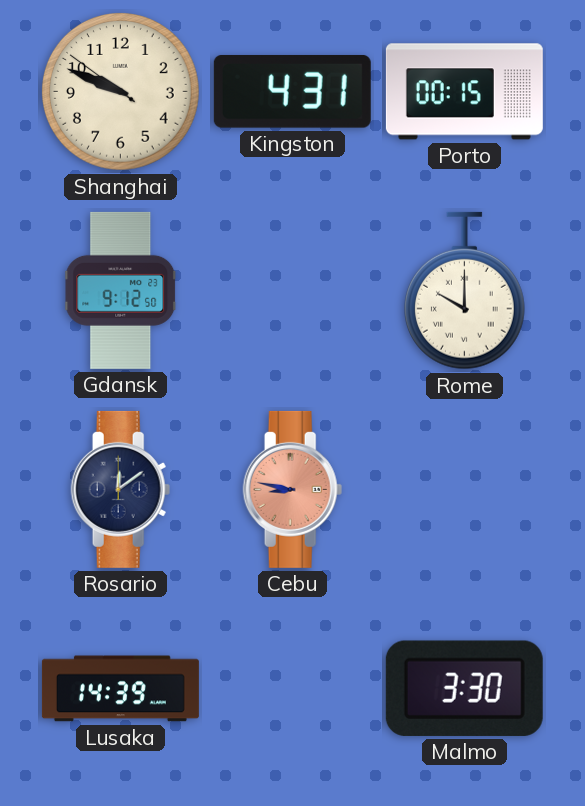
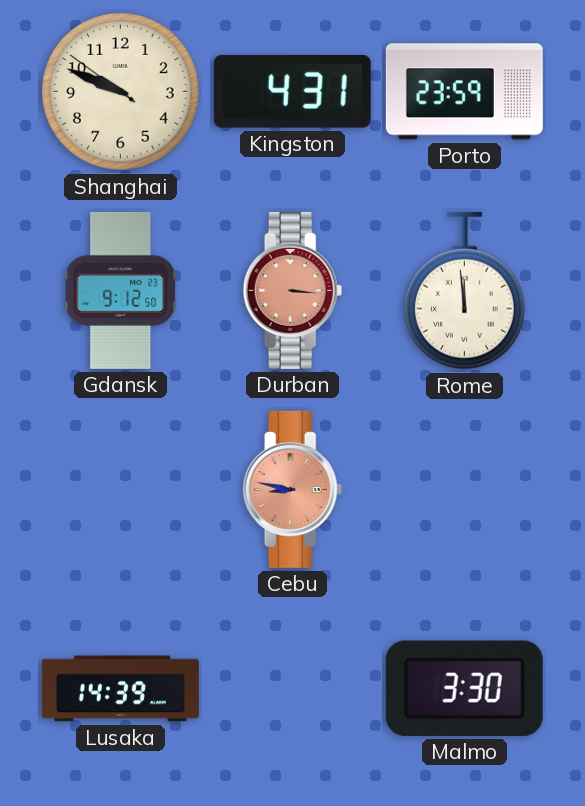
Porto: 00:15 -> 23:59 (464, 92)
Durban: none -> 3:16 (293, 290)
Rome: 10:00 -> 11:59 (464, 291)
Rosario: 12:09 -> none (121, 489)
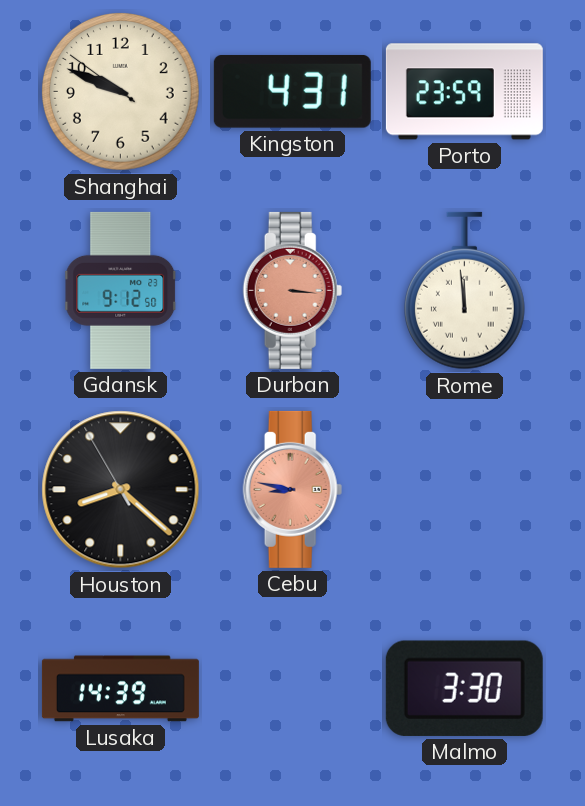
Houston: none -> 8:21 (121, 490)
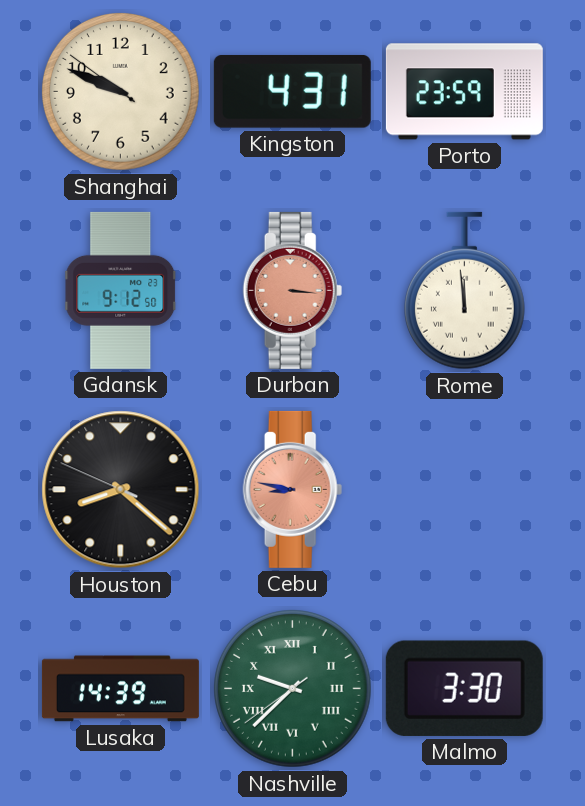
Houston: 8:21:55 -> 8:21:49 (121, 490)
Nashville: none -> 9:37 (293, 689)
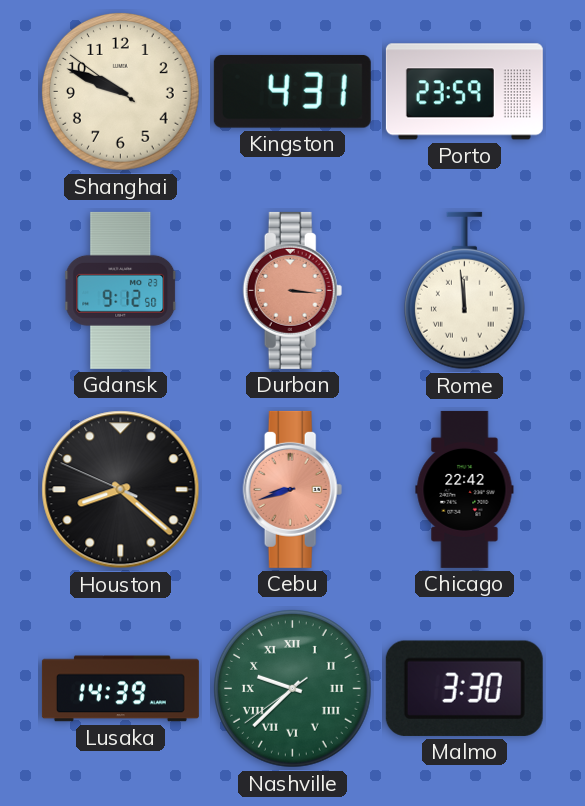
Cebu: 8:47 -> 8:42 (293, 489)
Chicago: none -> 22:42 (465, 489)
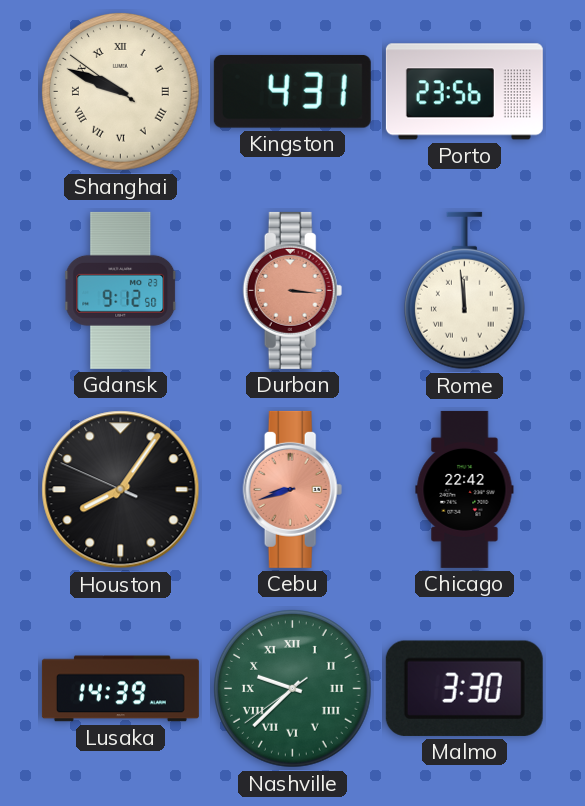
Shanghai numerals: Arabic -> Roman (121, 92)
Porto: 23:59 -> 23:56 (464, 92)
Houston: 8:21 -> 8:05 (121, 490)
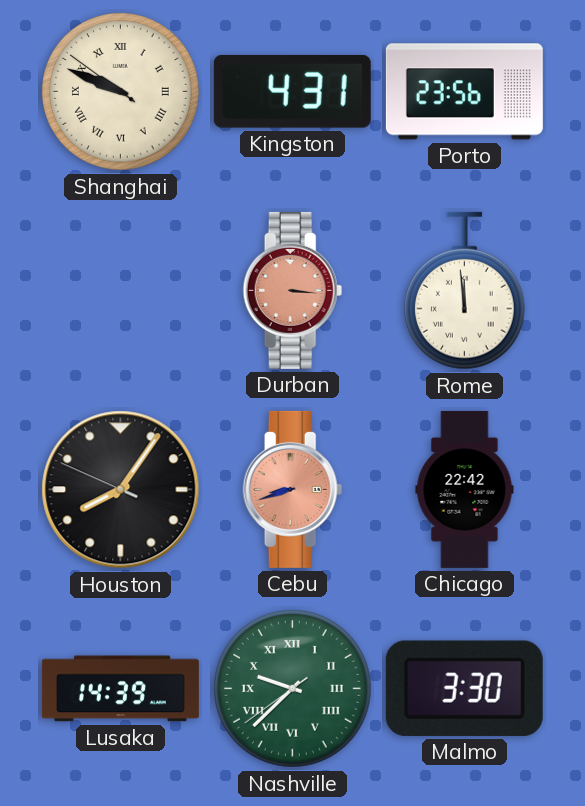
Gdansk: 9:12 -> none (121, 290)
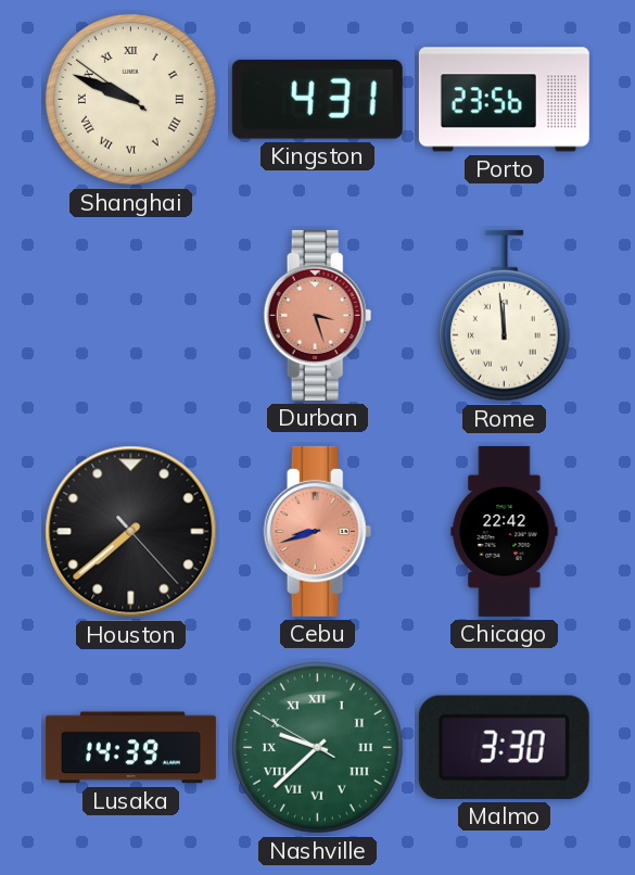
Durban: 3:16 -> 3:27 (318, 315)
Houston: 8:05 -> 7:38 (131, 532)
Nashville: 9:37:39 -> 9:37:50 (318, 748)
